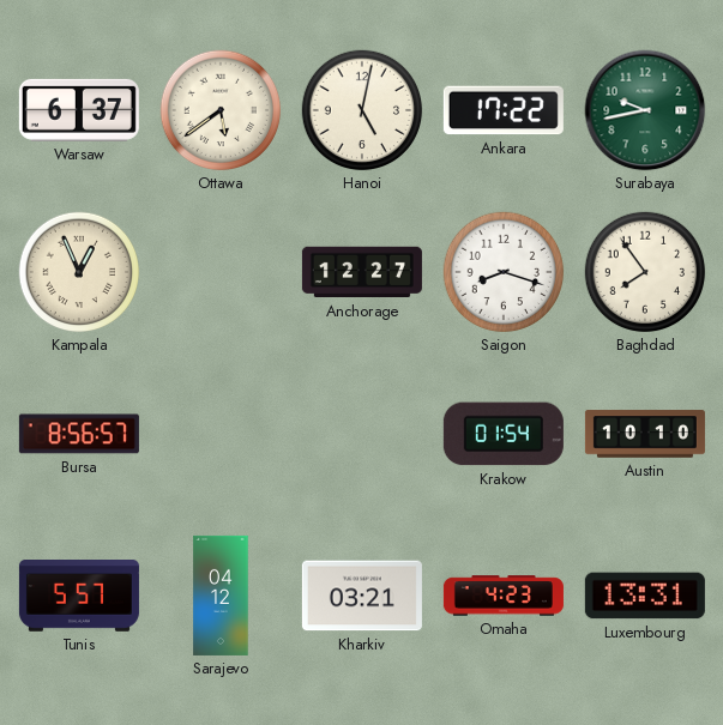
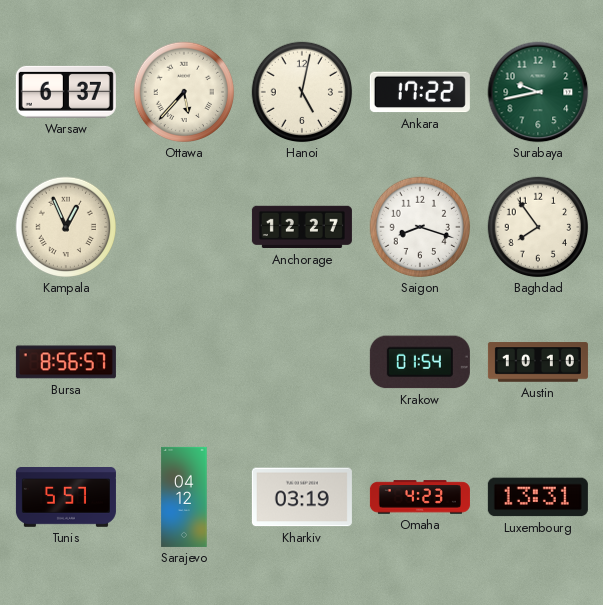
Ottawa: 5:39 -> 5:37 (184, 92)
Kharkiv: 03:21 -> 03:19 (302, 497)
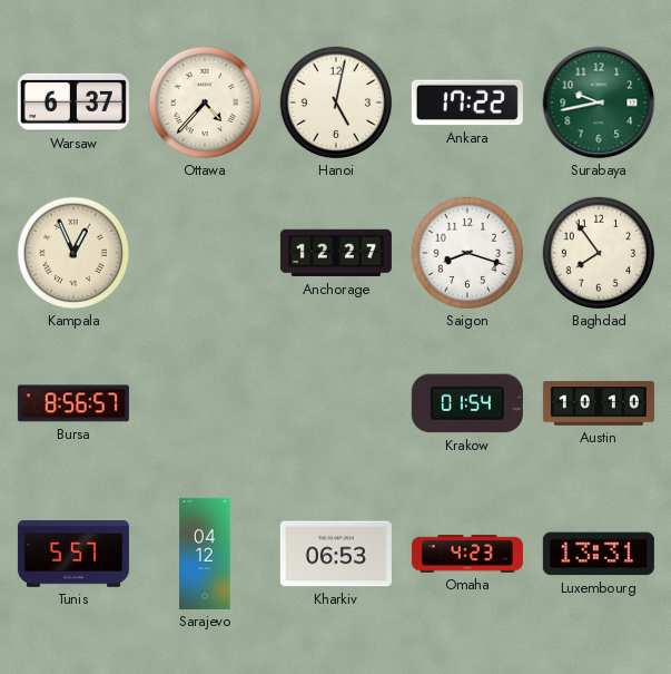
Ottawa: 5:37 -> 4:37 (205, 102)
Kharkiv: 03:19 -> 06:53 (336, 554)
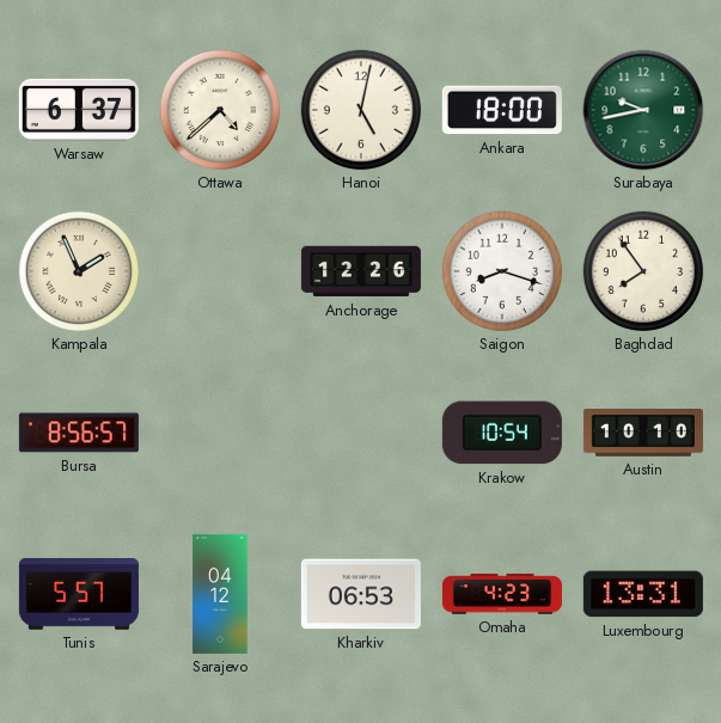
Ottawa: 4:37 -> 4:38 (220, 110)
Ankara: 17:22 -> 18:00 (502, 110)
Kampala: 12:56 -> 1:56 (79, 271)
Anchorage: 12:27 -> 12:26 (361, 271)
Krakow: 01:54 -> 10:54 (502, 433)
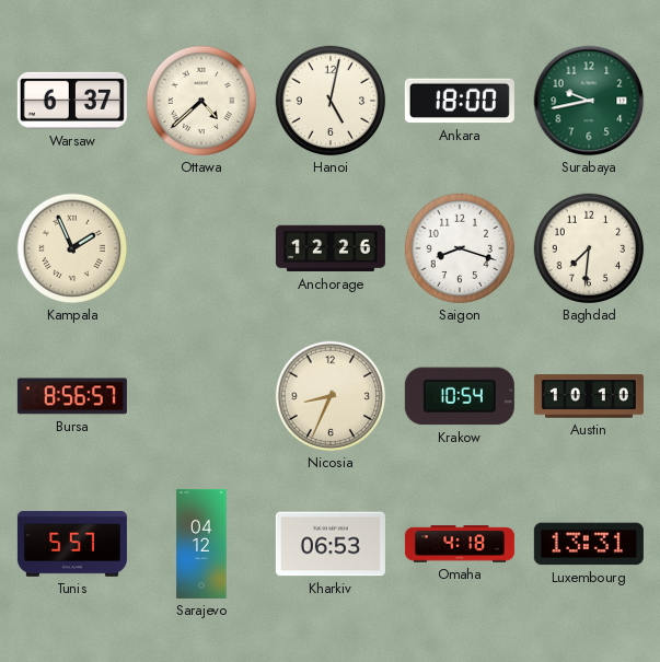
Baghdad: 7:54 -> 7:31 (589, 248)
Nicosia: none -> 8:34 (331, 396)
Omaha: 4:23 -> 4:18 (460, 544)
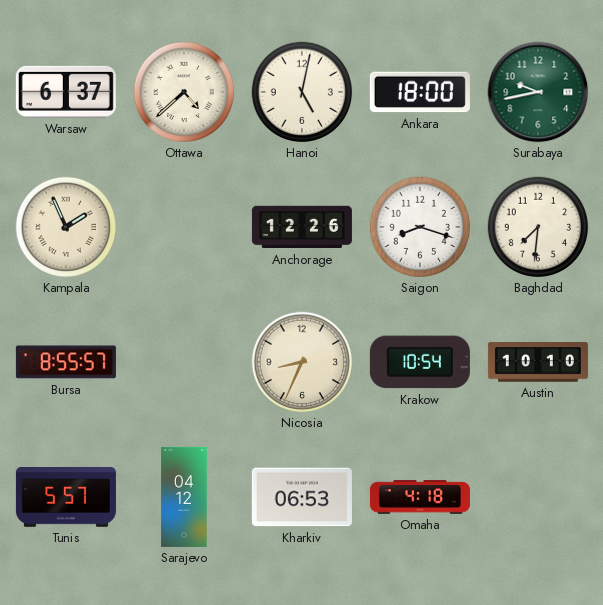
Bursa: 8:56 -> 8:55 (66, 362)
Luxembourg: 13:31 -> none (589, 544)
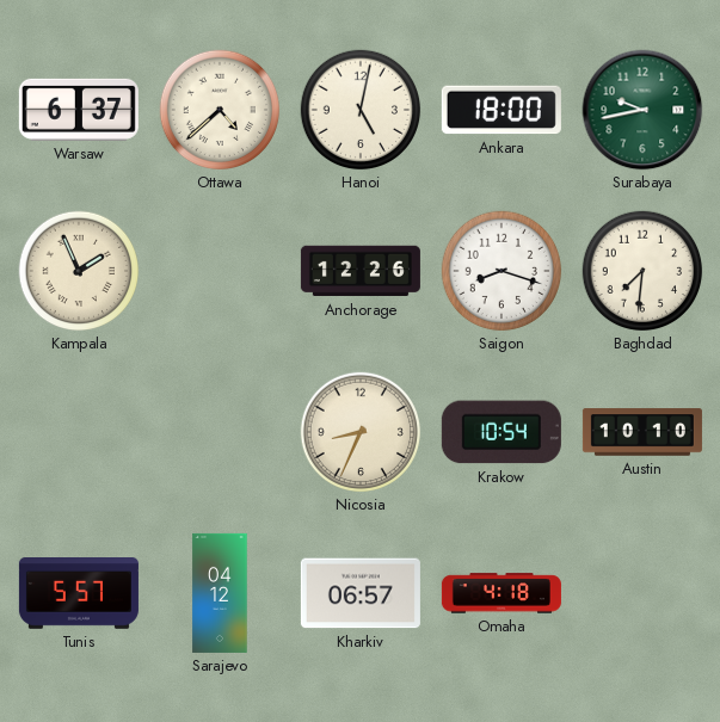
Bursa: 8:55 -> none (66, 362)
Kharkiv: 06:53 -> 06:57 (361, 593)
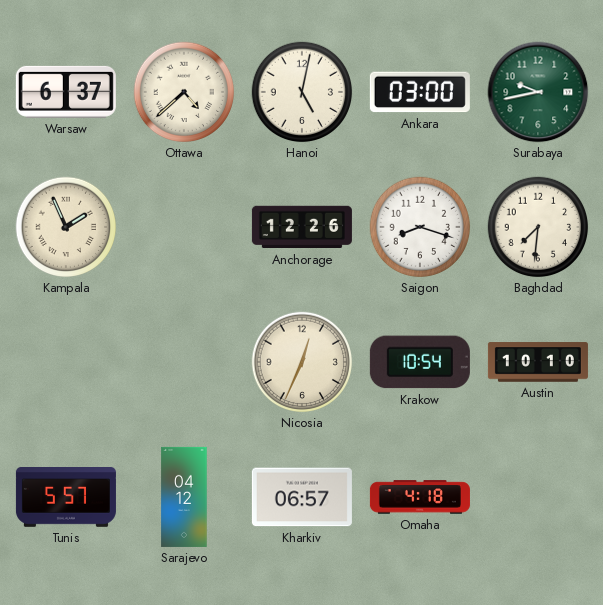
Ankara: 18:00 -> 03:00 (420, 92)
Nicosia: 8:34 -> 12:34 (302, 362)
